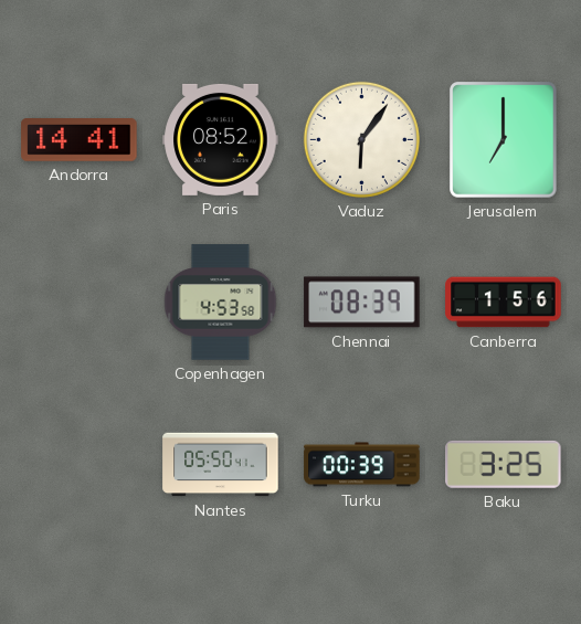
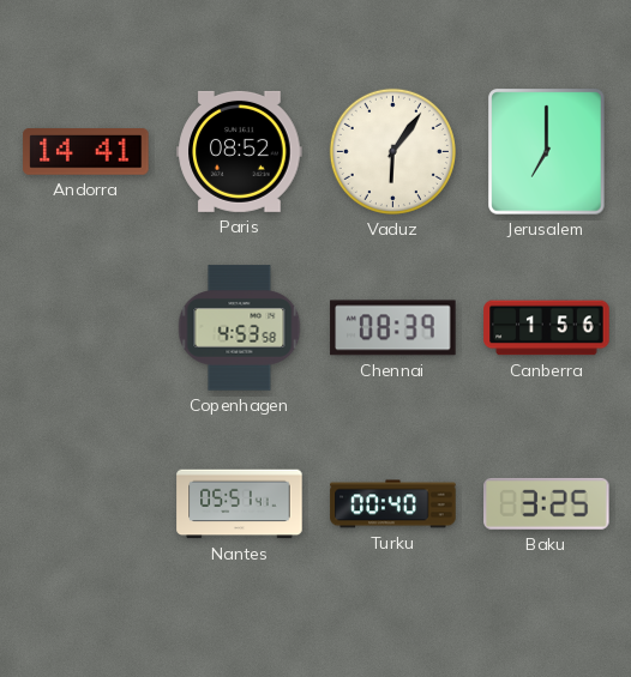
Nantes: 05:50 -> 05:51 (240, 504)
Turku: 00:39 -> 00:40 (393, 504)
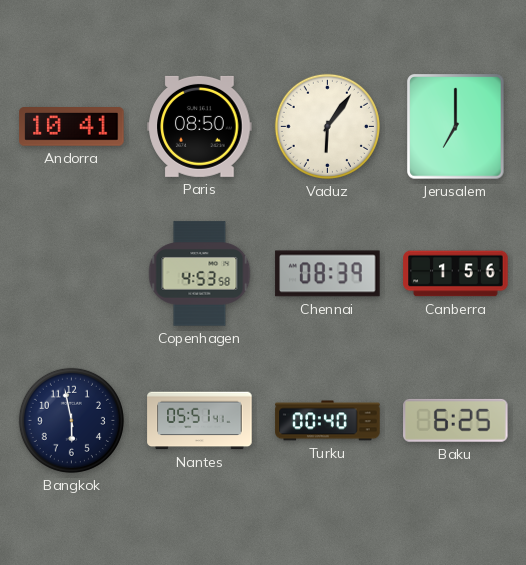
Andorra: 14:41 -> 10:41 (72, 127)
Paris: 08:52 -> 08:50 (200, 126)
Bangkok: none -> 5:58 (71, 420)
Baku: 3:25 -> 6:25 (456, 420)
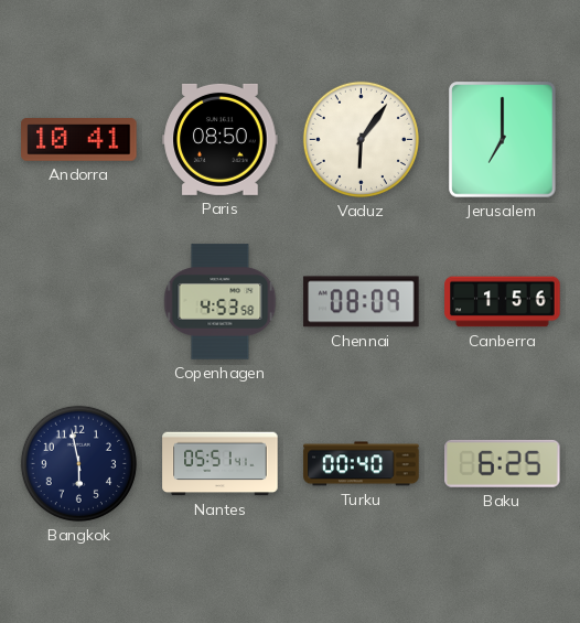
Chennai: 08:39 -> 08:09 (362, 302)
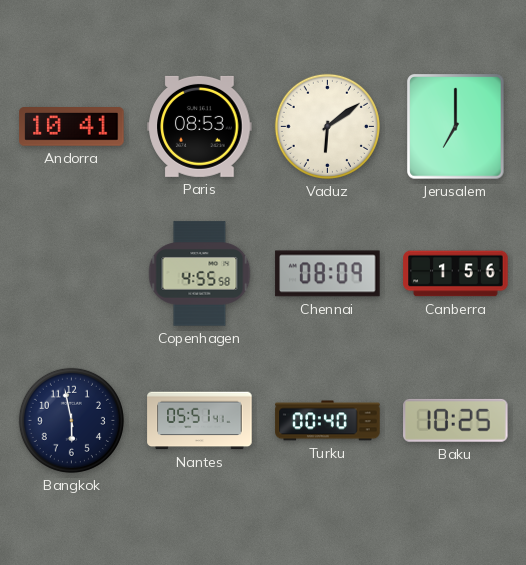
Paris: 08:50 -> 08:53 (200, 126)
Vaduz: 6:06 -> 6:09 (327, 126)
Copenhagen: 4:53 -> 4:55 (200, 274)
Baku: 6:25 -> 10:25 (456, 420)
